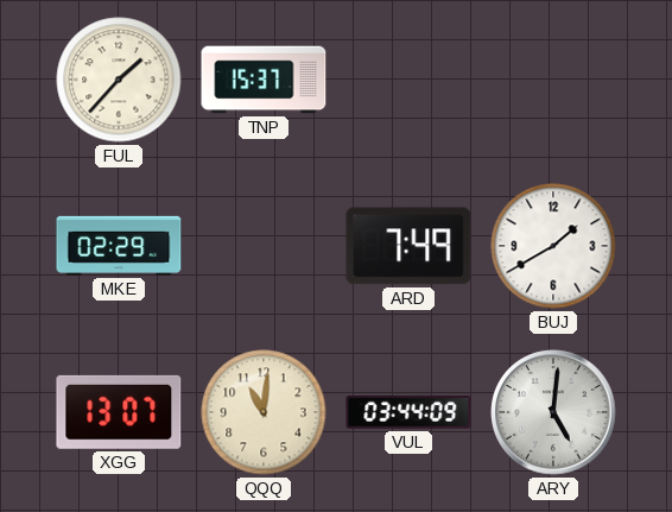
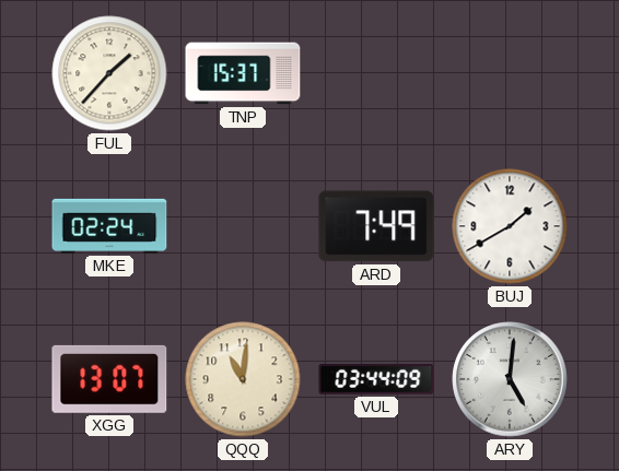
MKE: 02:29 -> 02:24 (109, 226)
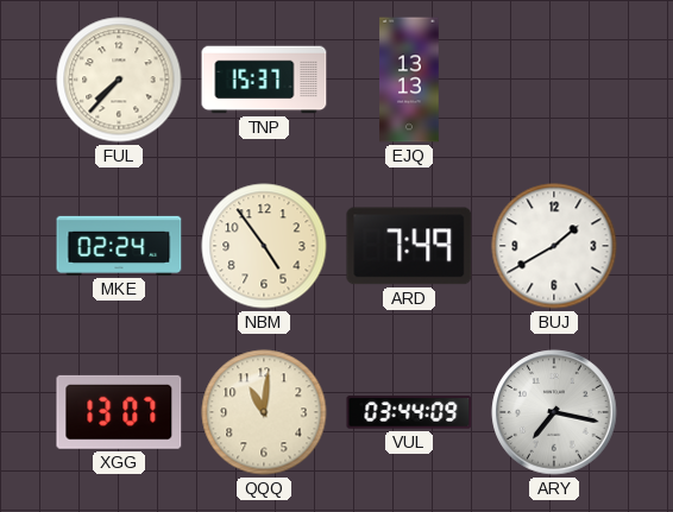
FUL: 1:37 -> 7:37 (119, 80)
EJQ: none -> 13:13 (409, 80)
NBM: none -> 4:54 (264, 246)
ARY: 5:01 -> 7:17 (554, 412)
